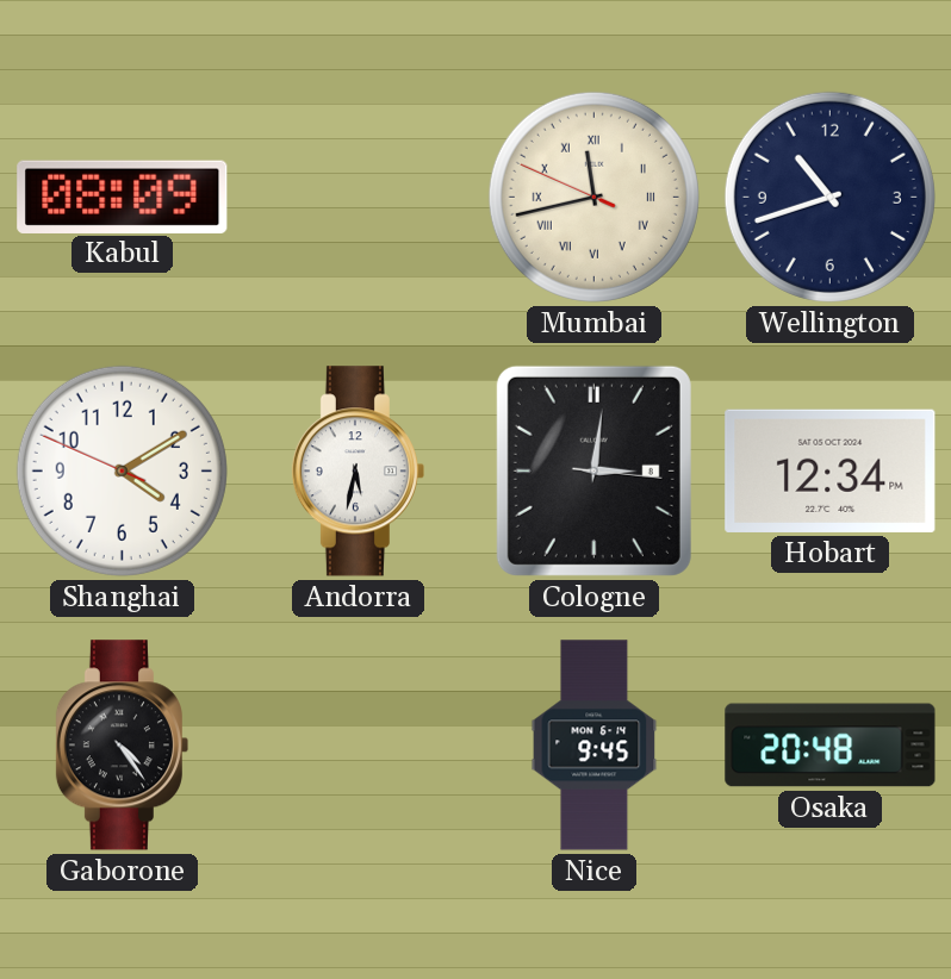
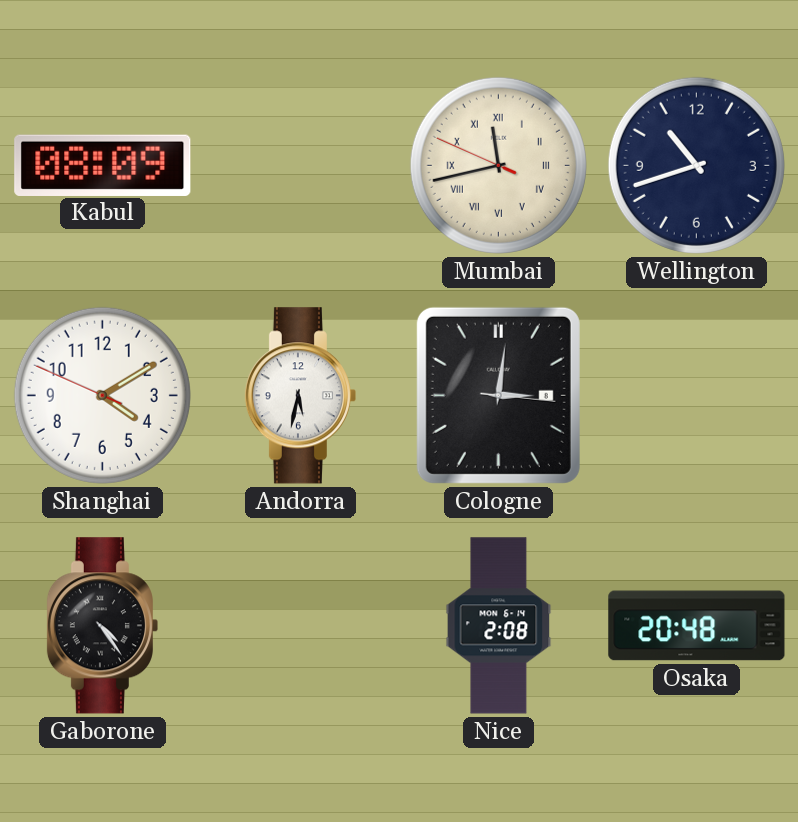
Hobart: 12:34 -> none (831, 470)
Nice: 9:45 -> 2:08 (499, 626)
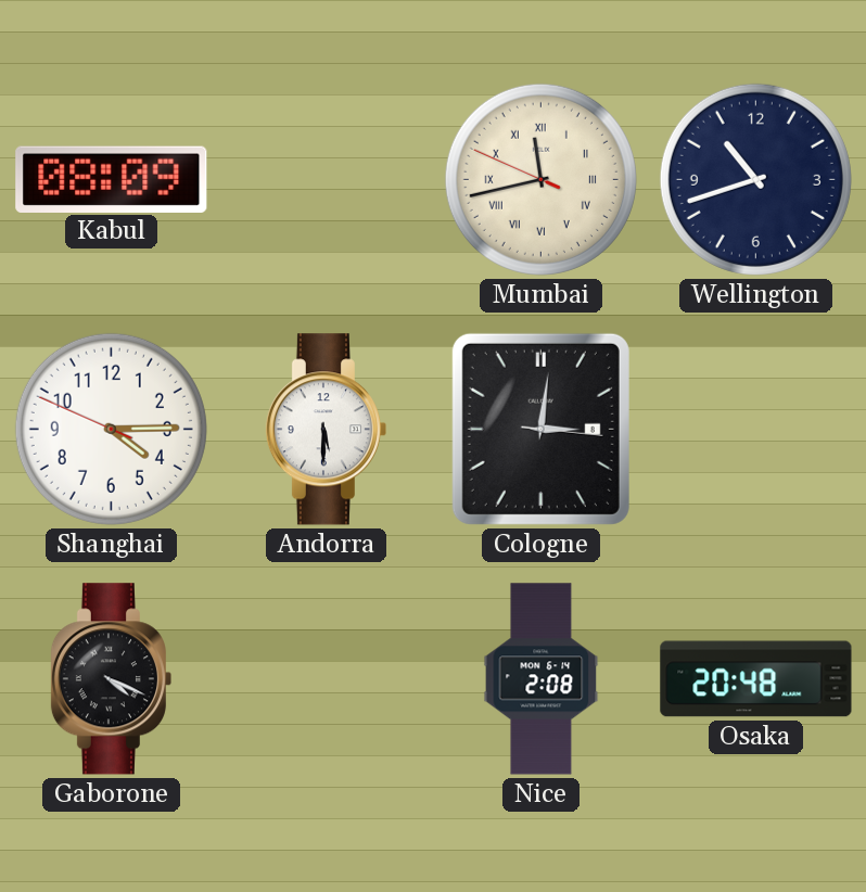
Shanghai: 4:09 -> 4:14 (111, 429)
Andorra: 5:32 -> 5:30 (326, 430)
Gaborone: 4:24 -> 4:19 (111, 679)
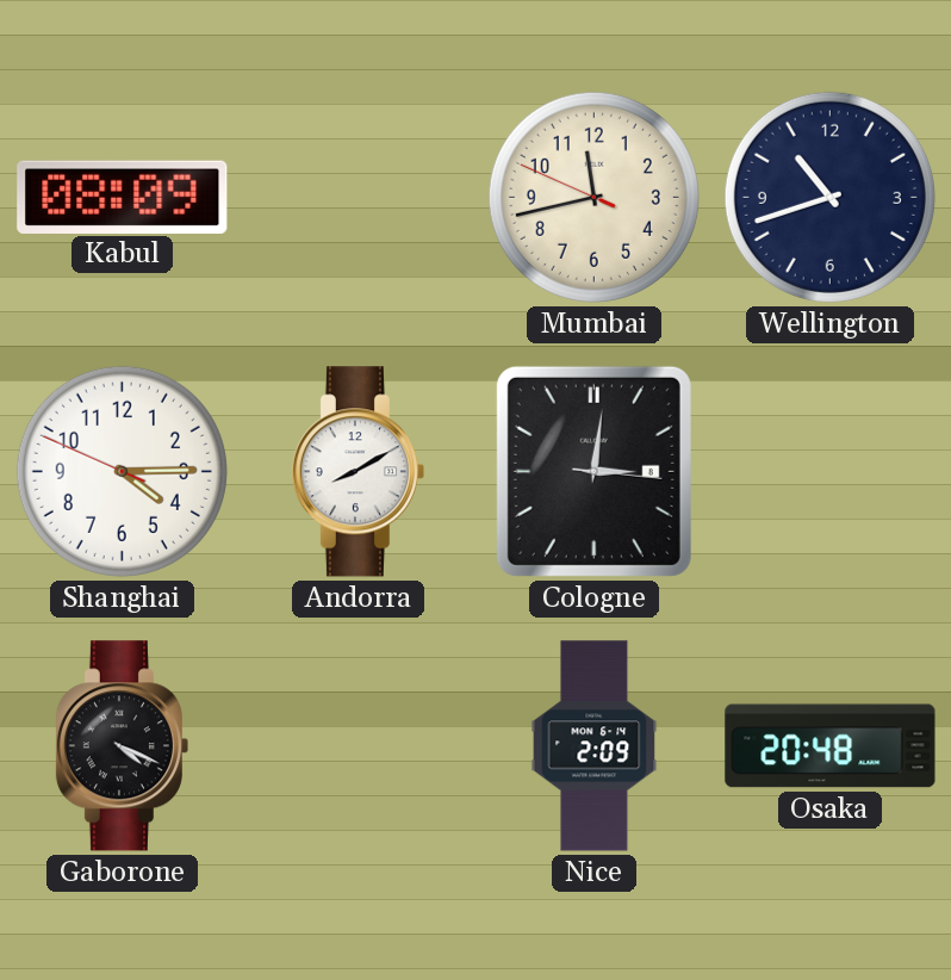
Mumbai numerals: Roman -> Arabic (593, 197)
Andorra: 5:30 -> 8:10 (358, 472)
Nice: 2:08 -> 2:09 (595, 746)
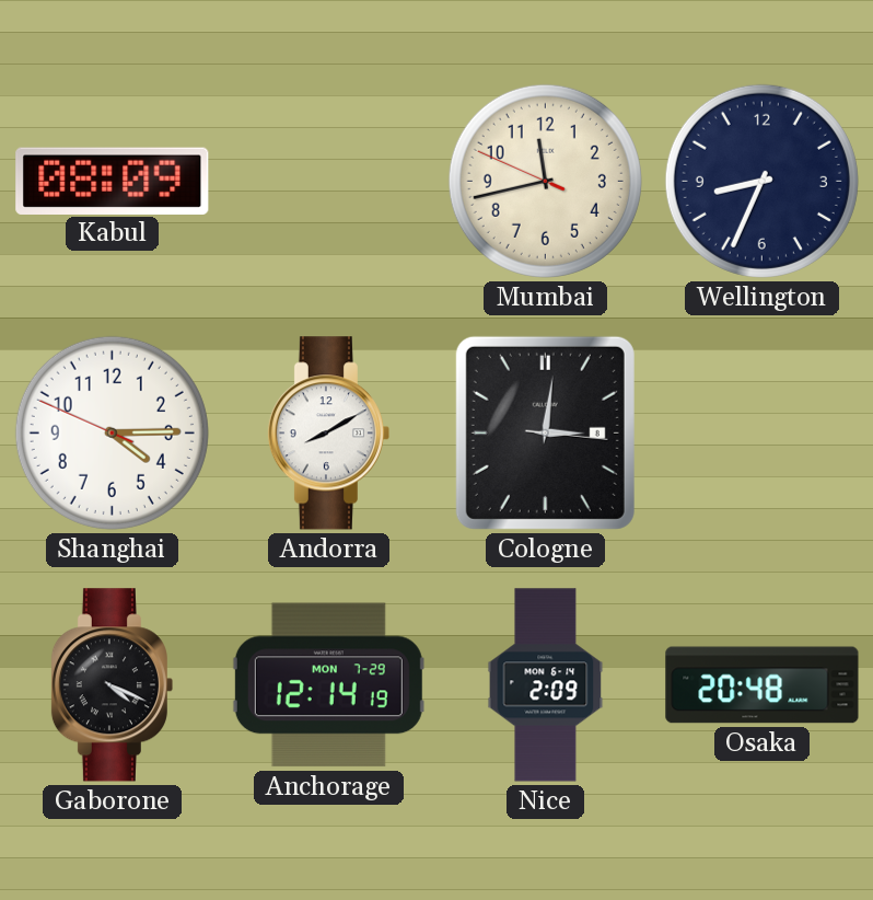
Wellington: 10:42 -> 8:34 (761, 181)
Anchorage: none -> 12:14 (328, 685)
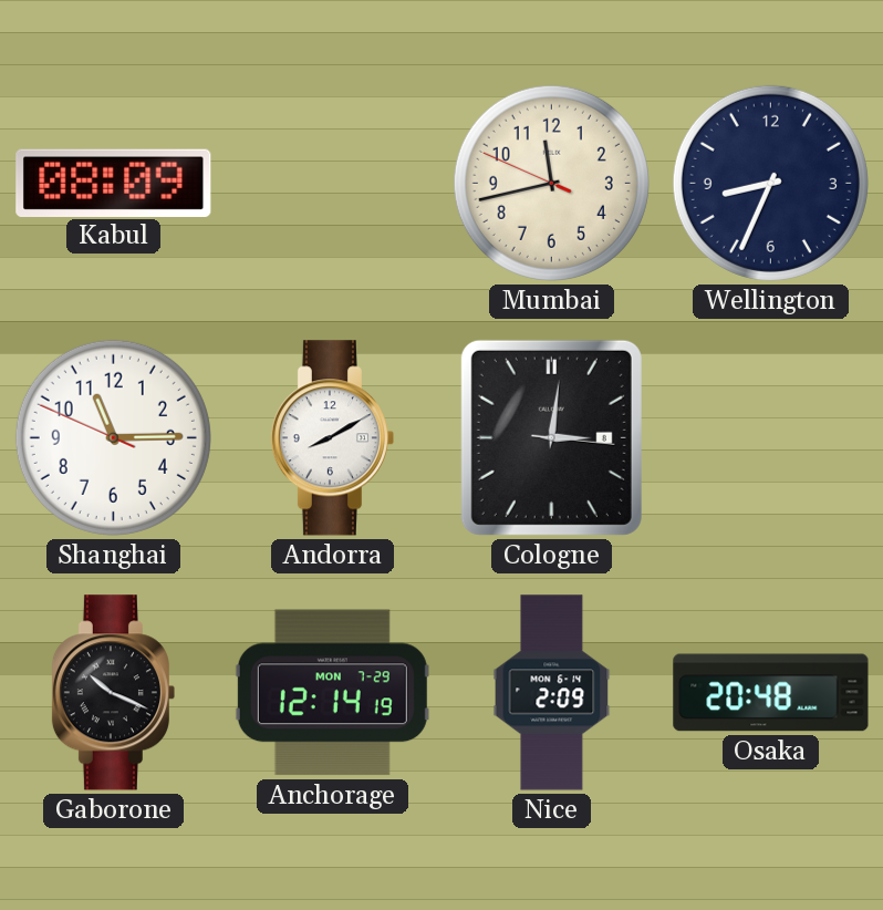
Shanghai: 4:14 -> 11:14 (113, 437)
Gaborone: 4:19 -> 10:19 (113, 693)
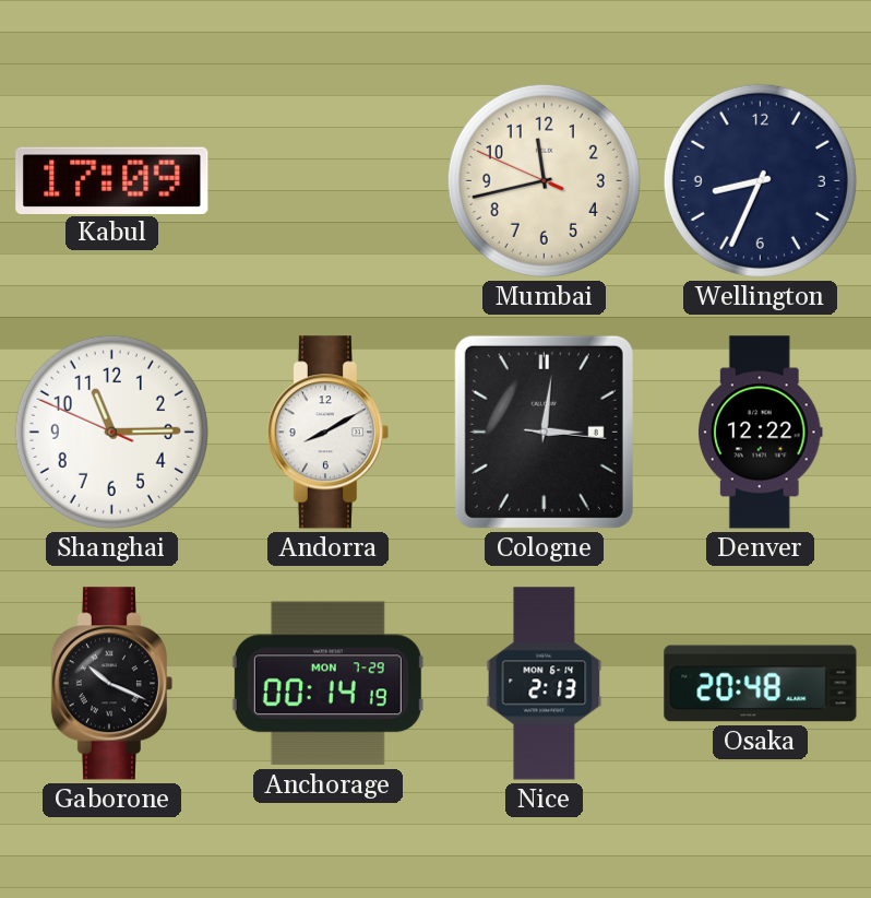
Kabul: 08:09 -> 17:09 (112, 180)
Denver: none -> 12:22 (760, 433)
Anchorage: 12:14 -> 00:14 (327, 684)
Nice: 2:09 -> 2:13 (545, 684)
